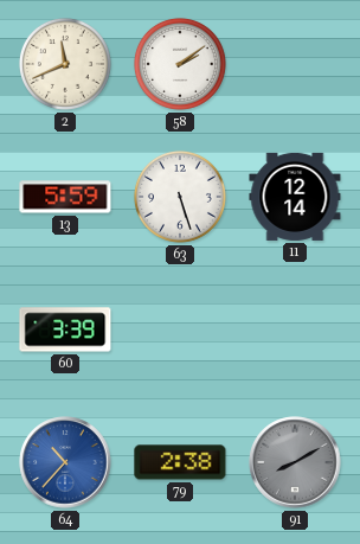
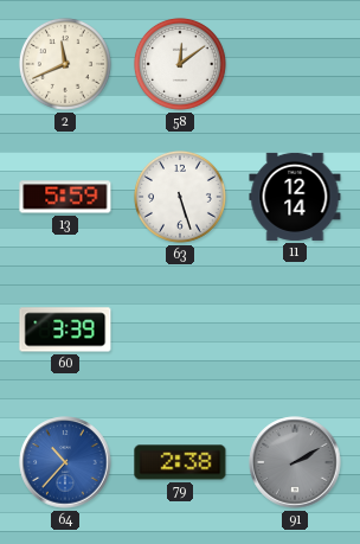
58: 2:09 -> 12:09 (180, 64)
91: 8:10 -> 2:10 (295, 462)
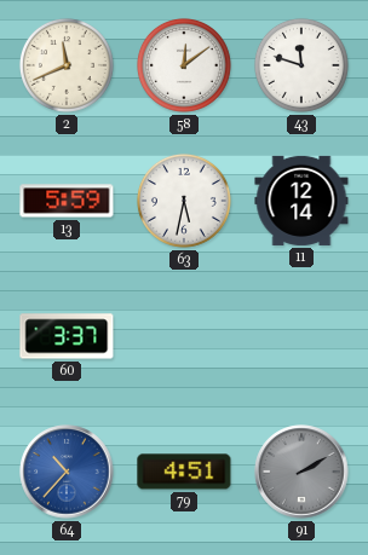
43: none -> 11:48 (301, 65)
63: 5:27 -> 5:32 (184, 201)
60: 3:39 -> 3:37 (67, 336)
79: 2:38 -> 4:51 (184, 472)
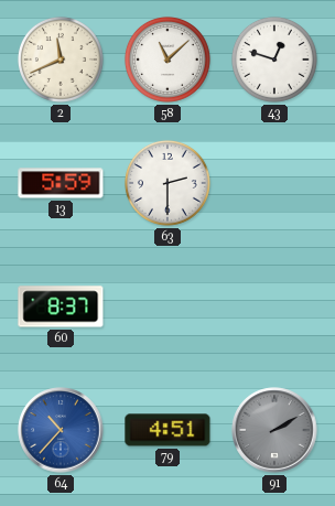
58: 12:09 -> 11:08 (167, 60)
43: 11:48 -> 12:48 (274, 60)
63: 5:32 -> 2:30 (167, 183)
11: 12:14 -> none (301, 201)
60: 3:37 -> 8:37 (61, 306)
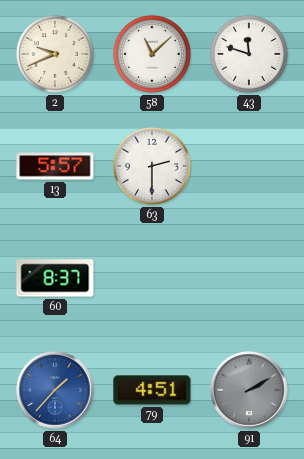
2: 11:41 -> 9:41 (55, 54)
43: 12:48 -> 11:48 (249, 54)
13: 5:59 -> 5:57 (55, 166)
64: 10:37 -> 1:37 (55, 390)
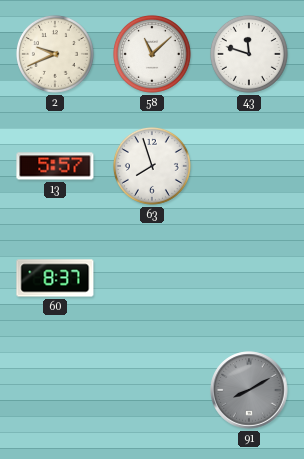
63: 2:30 -> 7:57 (152, 166)
64: 1:37 -> none (55, 390)
79: 4:51 -> none (152, 390)
91: 2:10 -> 8:10 (249, 390)
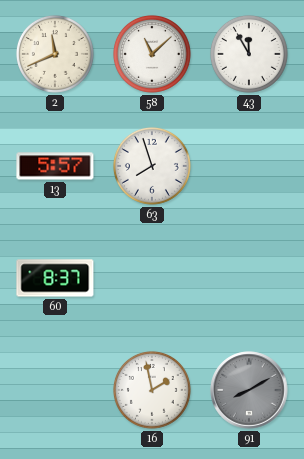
2: 9:41 -> 11:41 (55, 54)
43: 11:48 -> 11:55 (249, 54)
16: none -> 1:58 (152, 390)
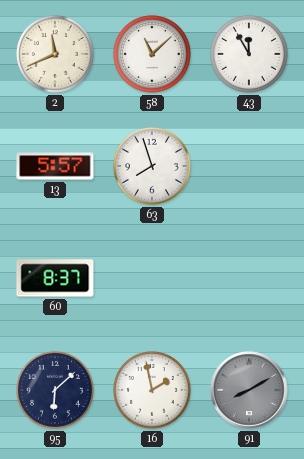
95: none -> 6:08 (55, 390)
